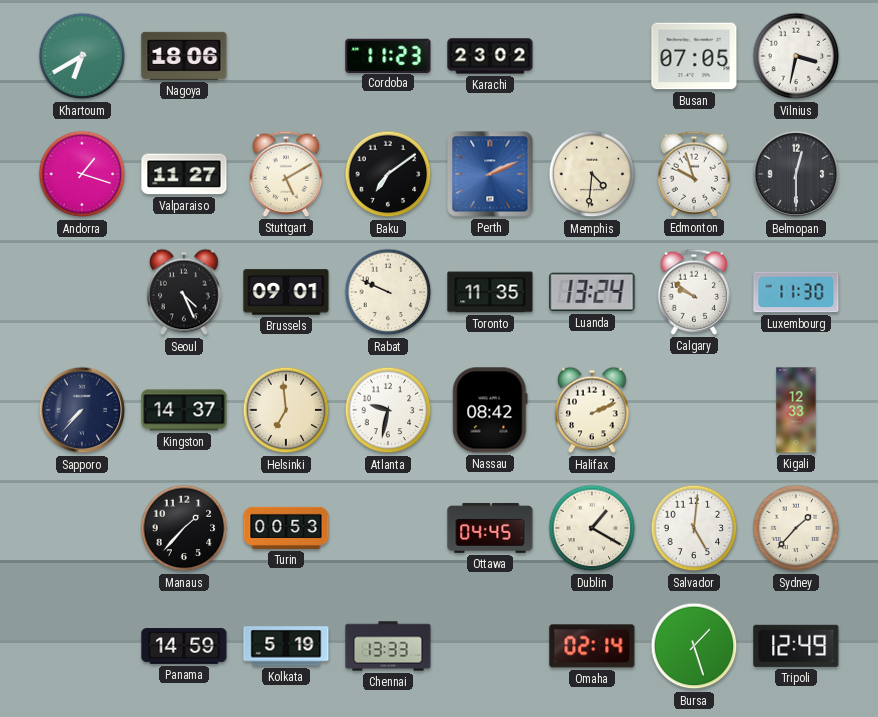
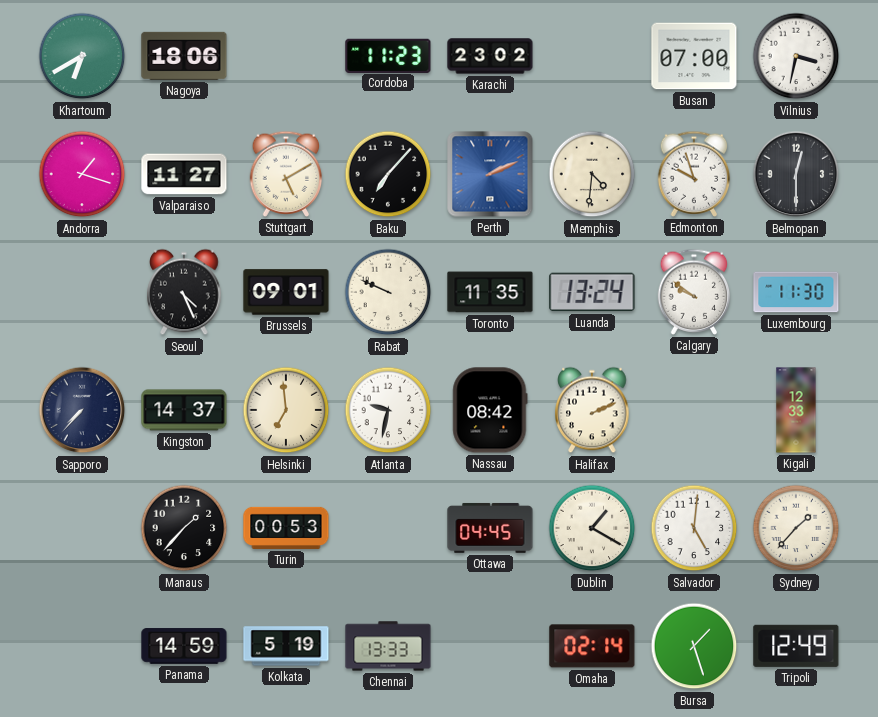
Busan: 07:05 -> 07:00 (694, 56)
Baku: 7:09 -> 7:07 (388, 174)
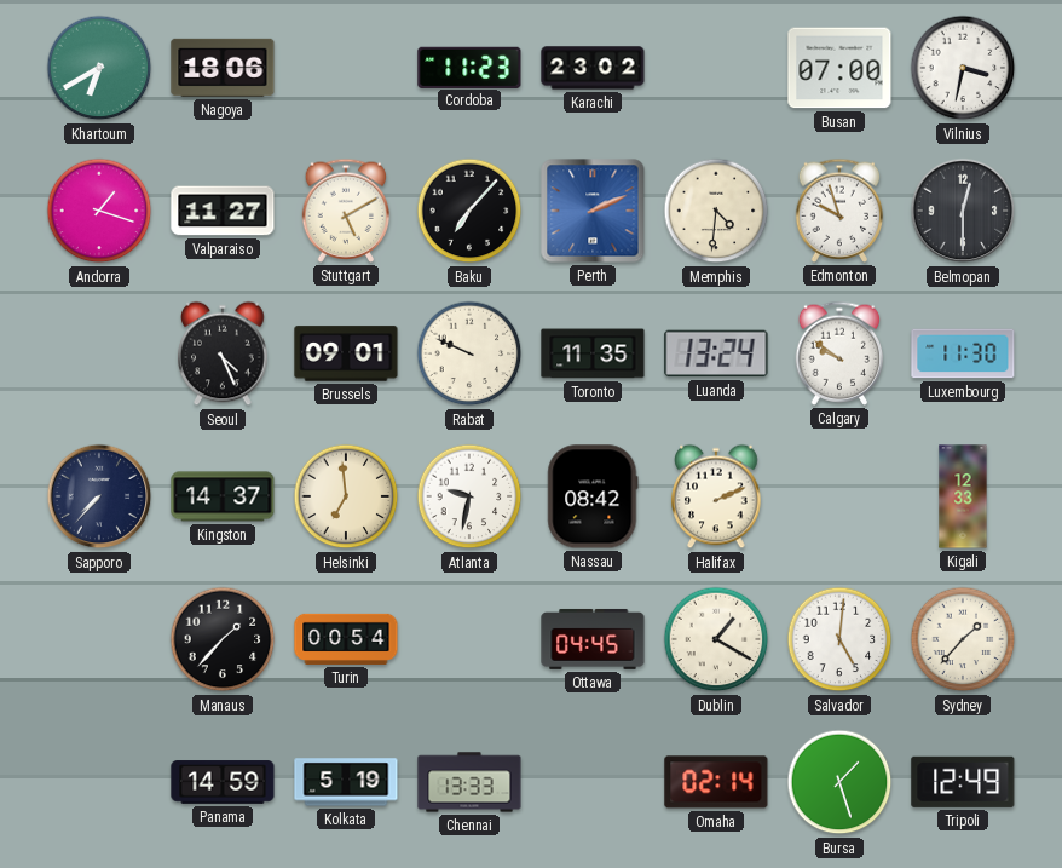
Turin: 00:53 -> 00:54 (346, 639)
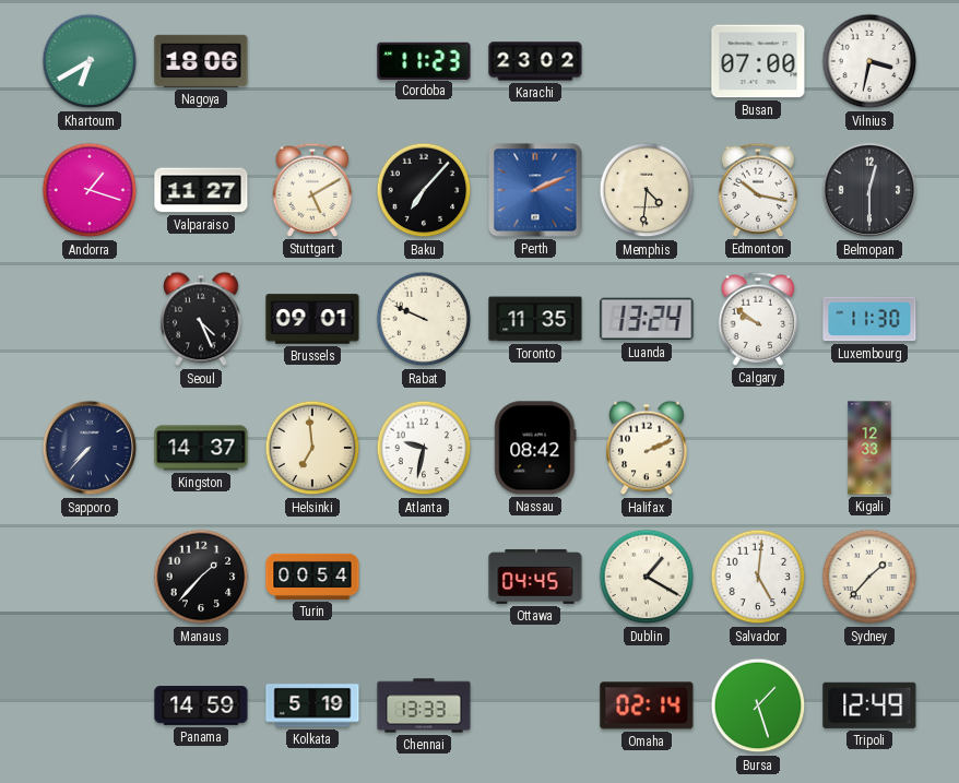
Edmonton: 9:57 -> 10:17 (758, 190)
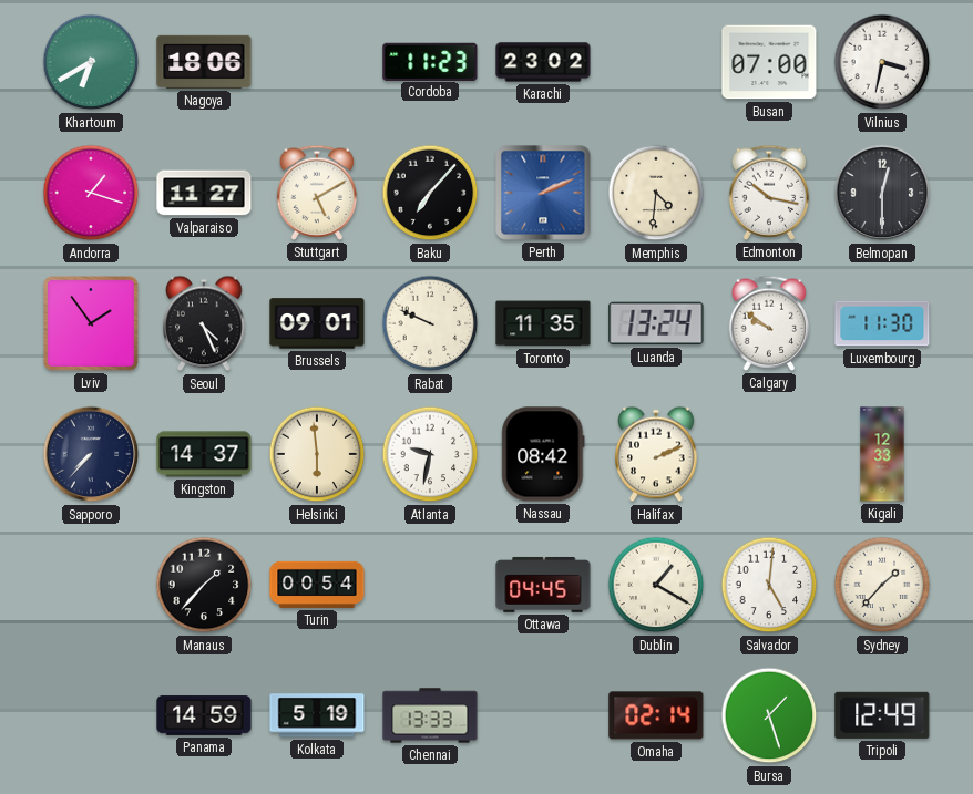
Lviv: none -> 1:54 (91, 323)
Helsinki: 6:59 -> 5:59 (317, 454)
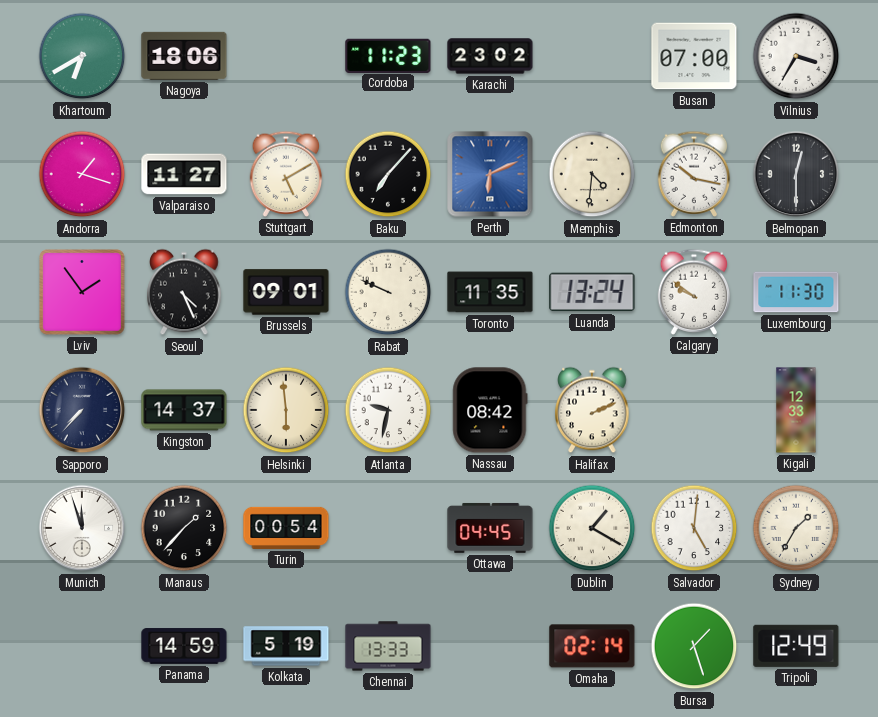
Vilnius: 3:32 -> 3:35 (796, 56)
Perth: 2:11 -> 6:11 (490, 174)
Munich: none -> 11:57 (82, 528)
Sydney: 1:37 -> 1:35 (796, 528)
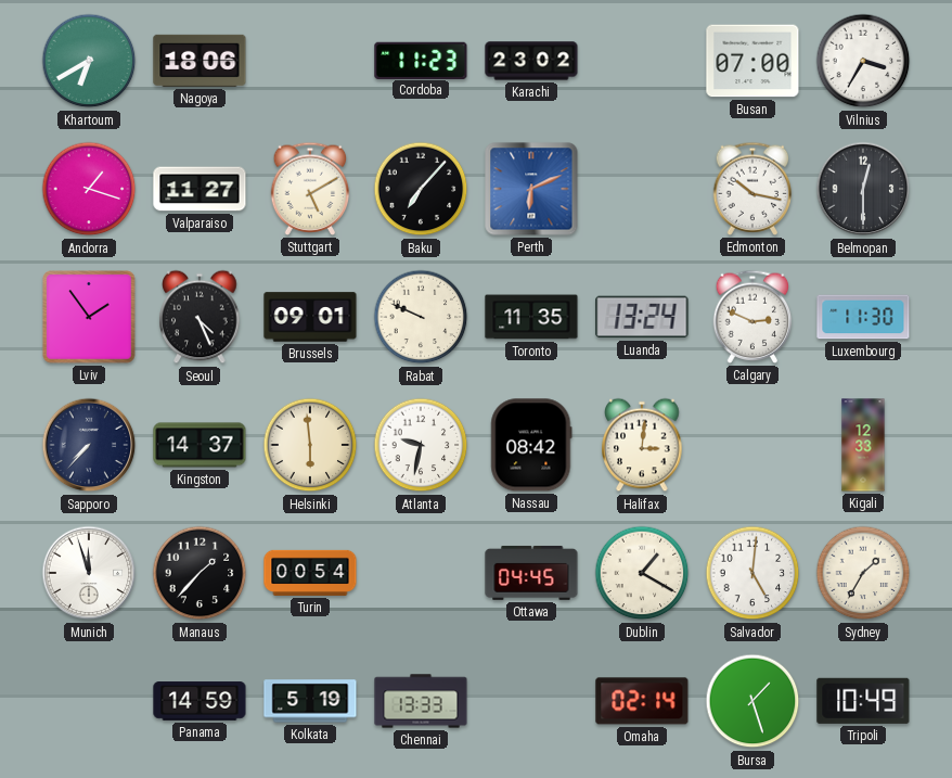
Memphis: 4:31 -> none (592, 174)
Calgary: 9:51 -> 2:49 (752, 317)
Halifax: 2:11 -> 3:01 (642, 445)
Tripoli: 12:49 -> 10:49 (863, 701)
